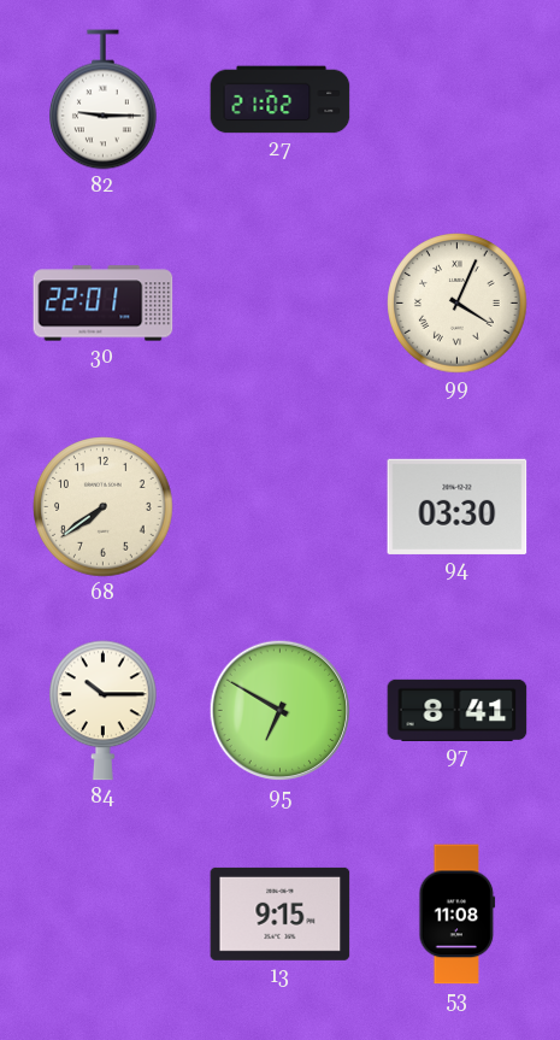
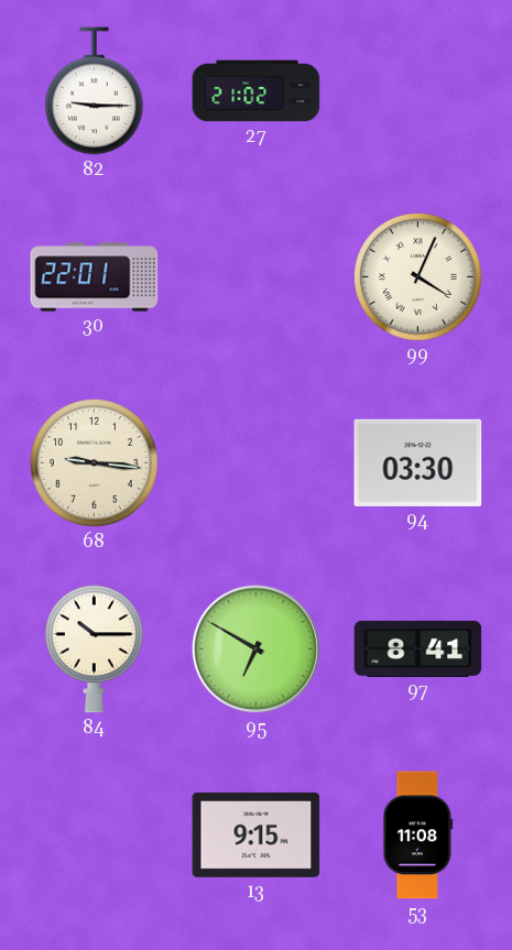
68: 7:39 -> 9:16 (95, 463)
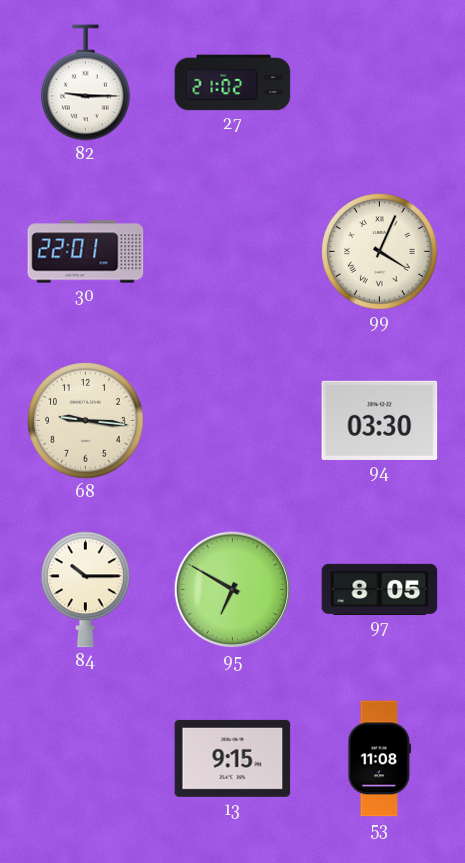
97: 8:41 -> 8:05 (380, 589)
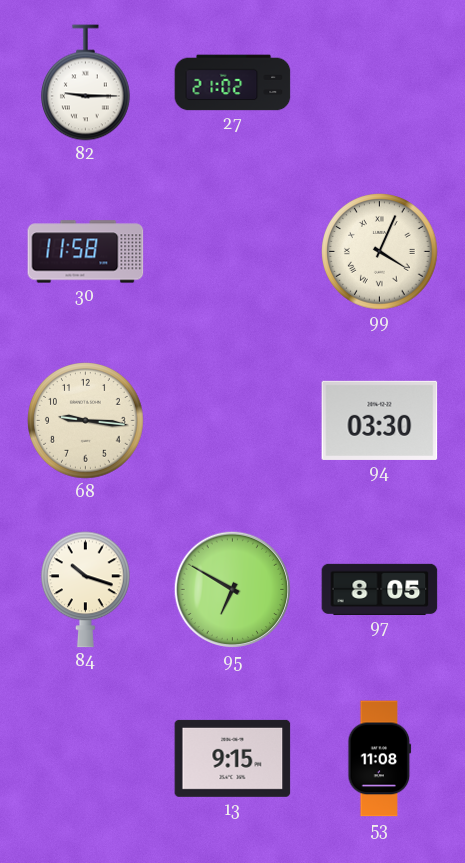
30: 22:01 -> 11:58 (86, 252)
84: 10:15 -> 10:18 (86, 590)
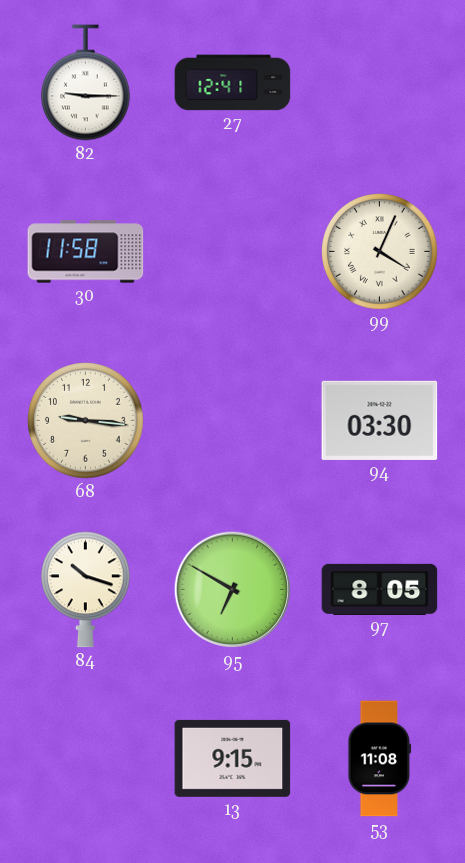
27: 21:02 -> 12:41 (233, 83)
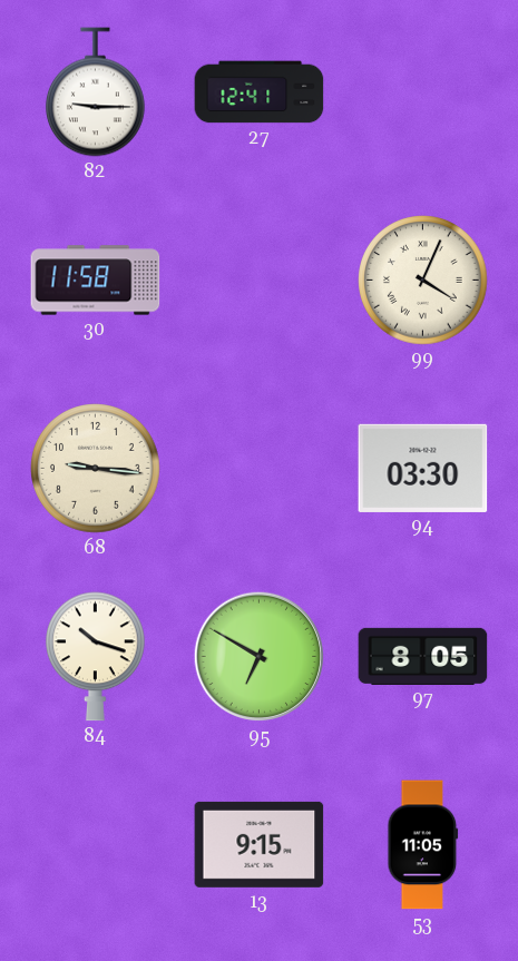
53: 11:08 -> 11:05 (423, 845)
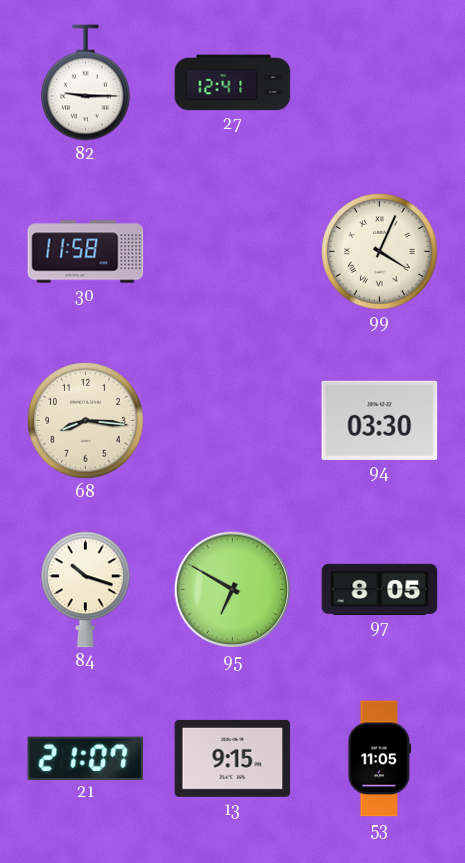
68: 9:16 -> 8:16 (86, 421)
21: none -> 21:07 (86, 758)
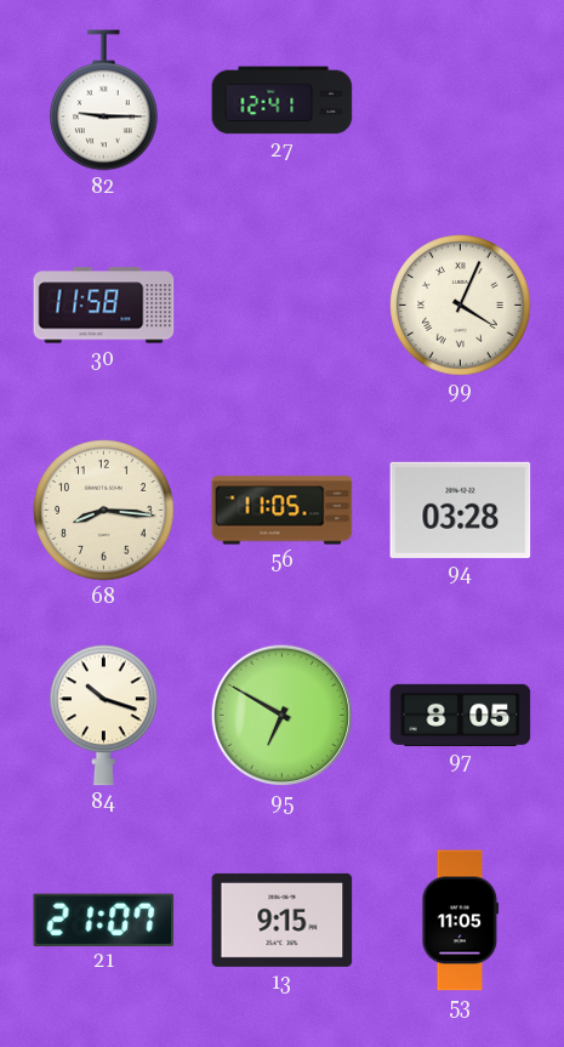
56: none -> 11:05 (283, 511)
94: 03:30 -> 03:28 (461, 510)
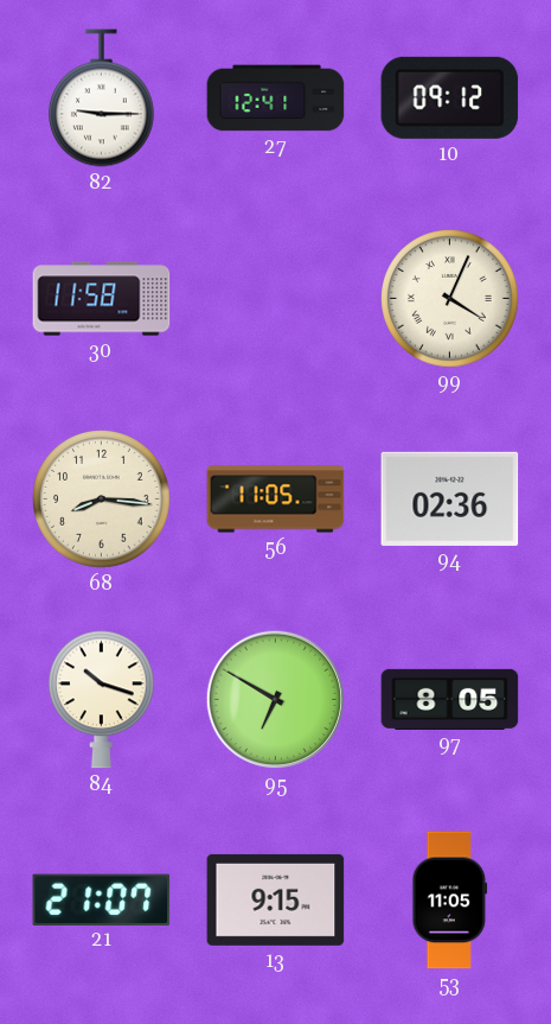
10: none -> 09:12 (450, 97)
94: 03:28 -> 02:36 (450, 498)
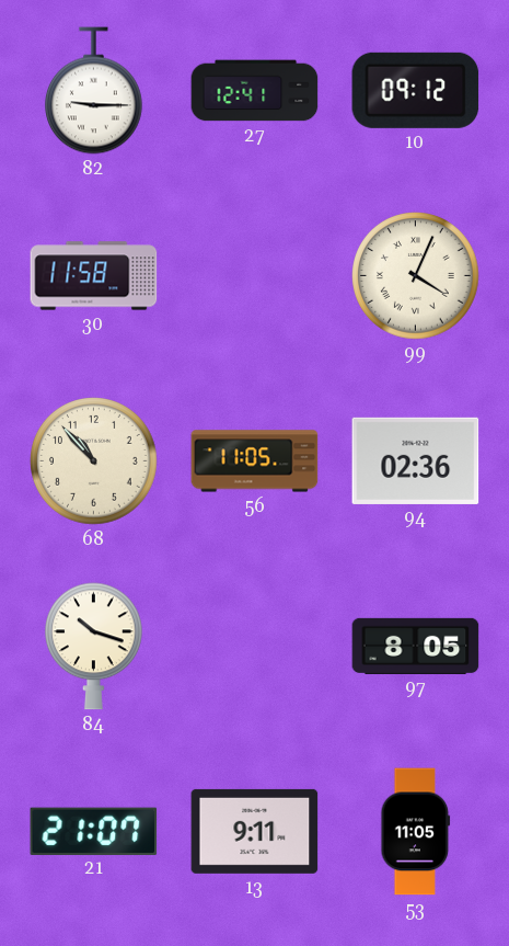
68: 8:16 -> 10:53 (94, 461)
95: 6:50 -> none (276, 700)
13: 9:15 -> 9:11 (255, 831)
